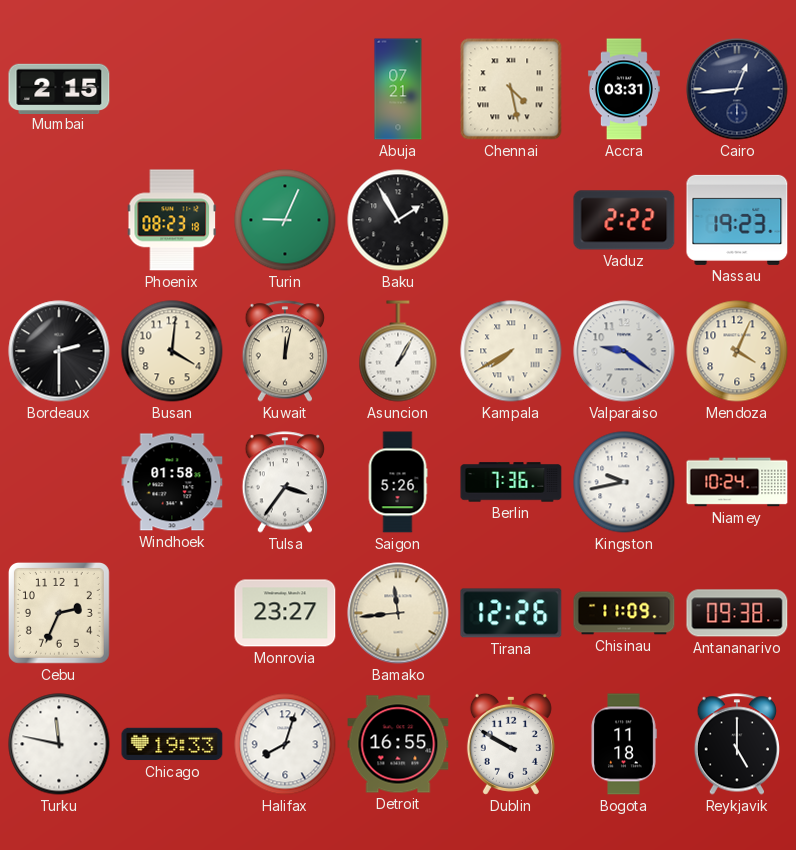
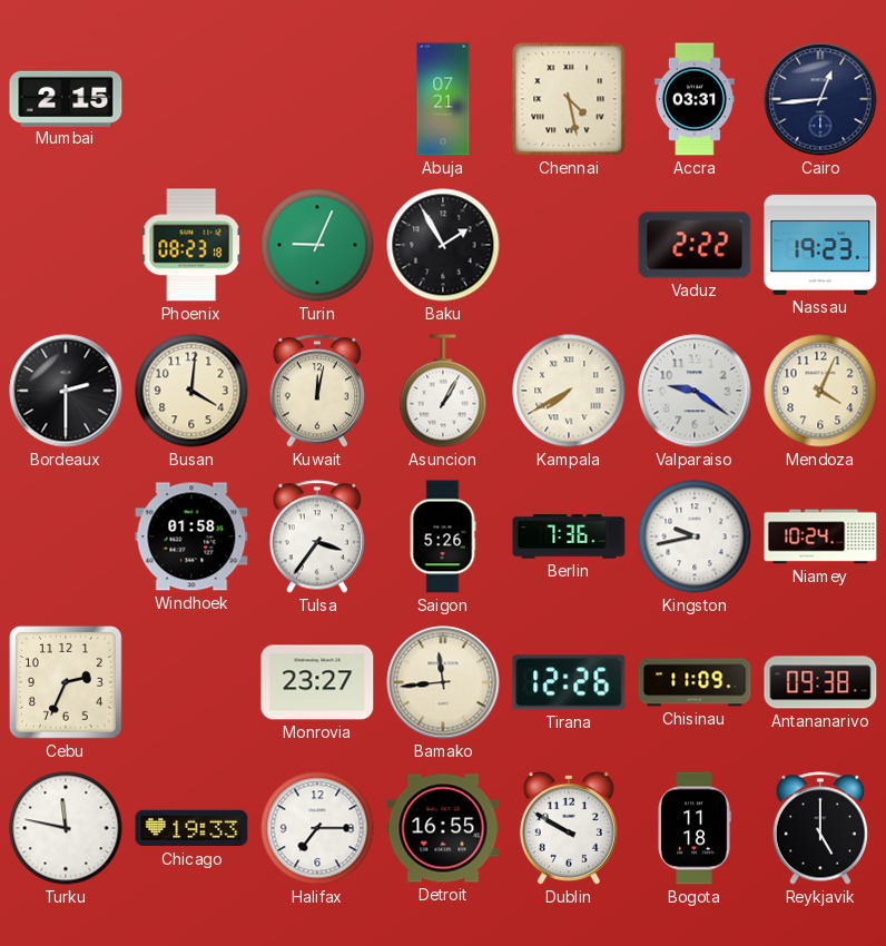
Halifax: 8:03 -> 7:15 (317, 828)
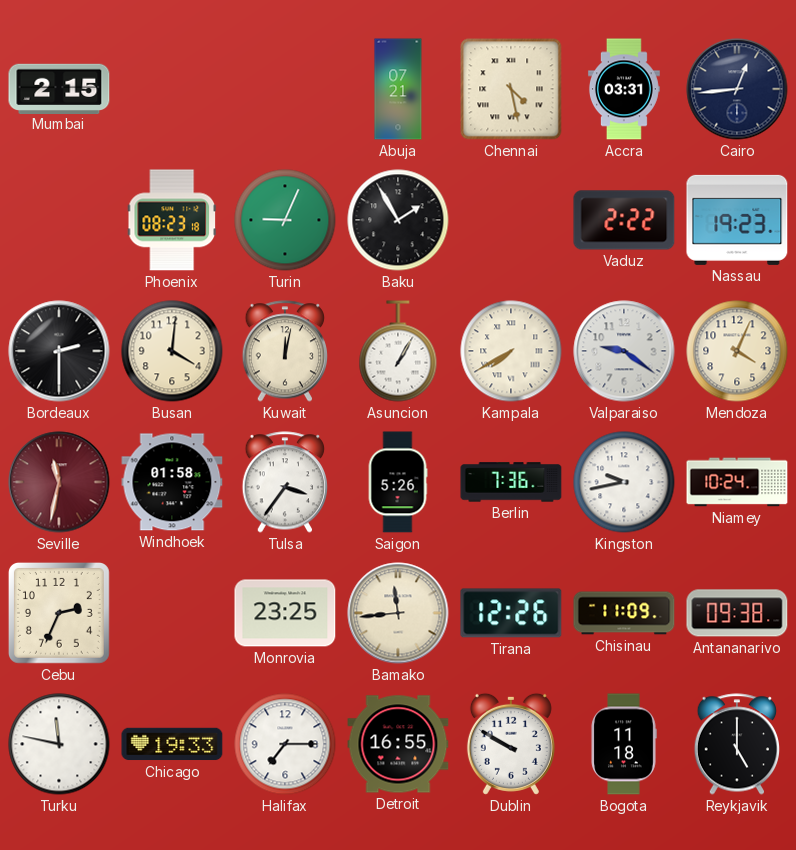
Seville: none -> 11:32 (59, 482)
Monrovia: 23:27 -> 23:25 (285, 613)
